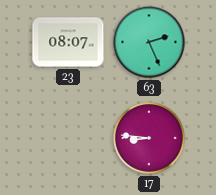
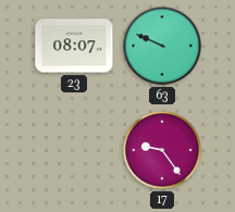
63: 2:26 -> 9:49 (162, 46)
17: 8:46 -> 9:24 (162, 150)
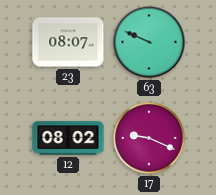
12: none -> 08:02 (68, 138)
17: 9:24 -> 9:19 (149, 138)
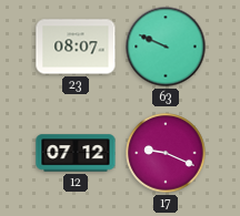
12: 08:02 -> 07:12 (76, 153)
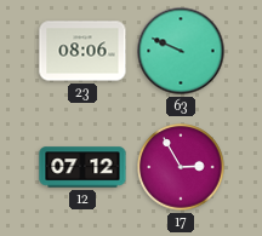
23: 08:07 -> 08:06 (82, 51)
17: 9:19 -> 2:55 (181, 167)
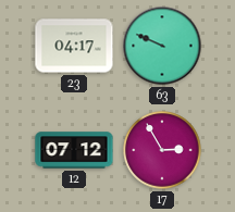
23: 08:06 -> 04:17 (74, 46)
